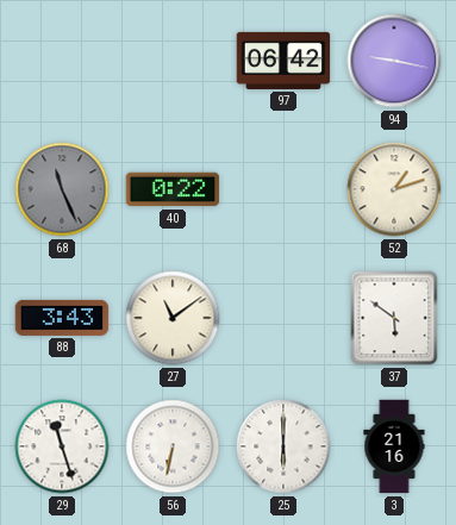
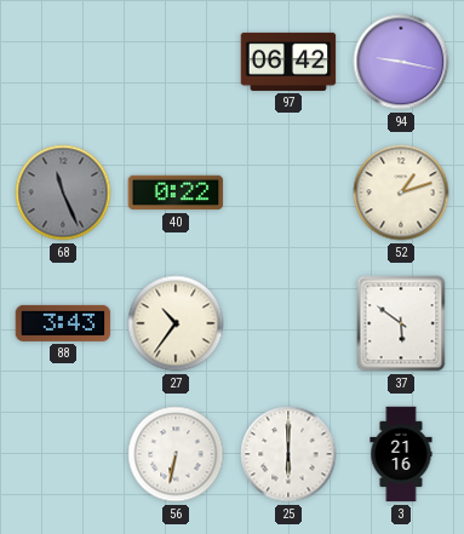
27: 11:09 -> 10:36 (176, 323)
29: 11:27 -> none (62, 446)
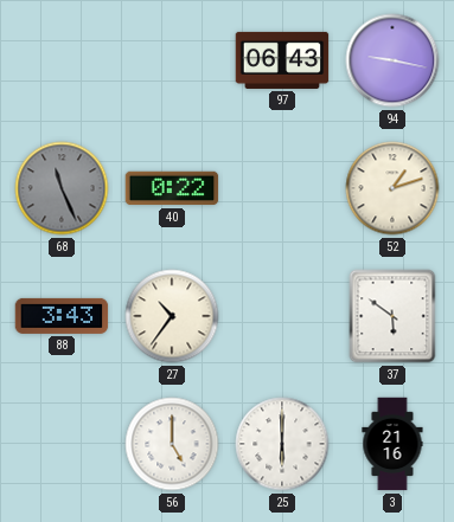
97: 06:42 -> 06:43 (282, 60)
56: 6:32 -> 5:00 (172, 444)
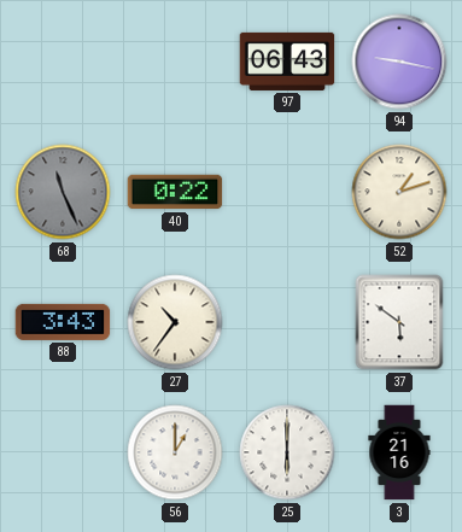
56: 5:00 -> 1:00 (175, 452)
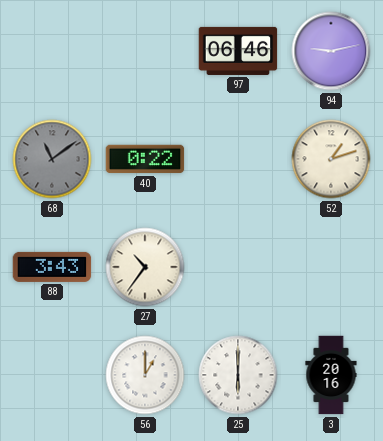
97: 06:43 -> 06:46 (238, 51)
94: 9:17 -> 9:13 (331, 51)
68: 11:26 -> 11:09 (52, 159)
37: 5:51 -> none (399, 322)
3: 21:16 -> 20:16 (331, 375)
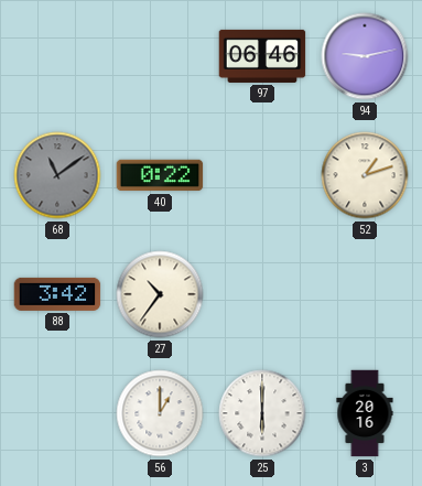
88: 3:43 -> 3:42 (57, 294)
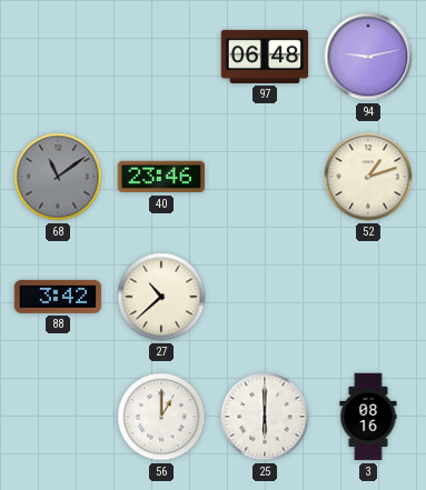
97: 06:46 -> 06:48 (265, 57)
40: 0:22 -> 23:46 (161, 177)
27: 10:36 -> 10:38 (161, 297)
3: 20:16 -> 08:16 (368, 417)
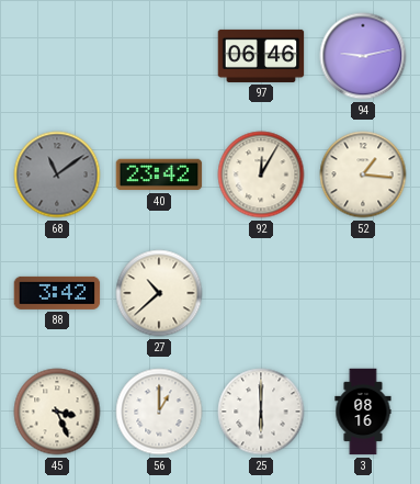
97: 06:48 -> 06:46 (261, 56)
40: 23:46 -> 23:42 (159, 175)
92: none -> 12:05 (261, 175)
52: 1:12 -> 1:16 (363, 175)
45: none -> 3:26 (57, 412)
